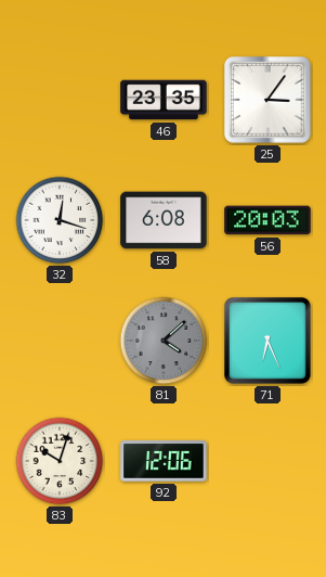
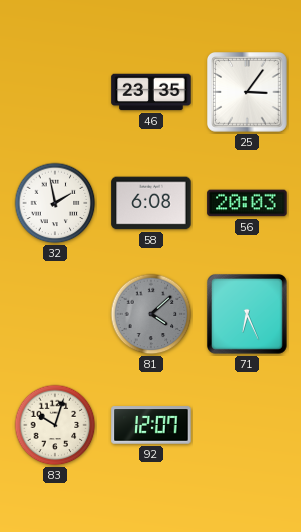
32: 12:18 -> 1:58 (55, 203)
92: 12:06 -> 12:07 (151, 425)
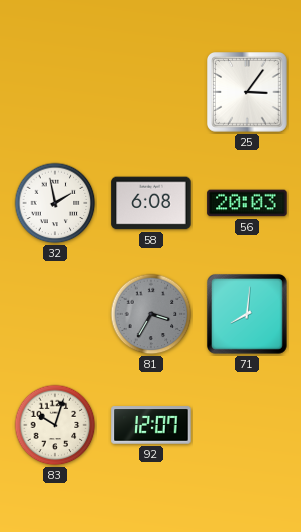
46: 23:35 -> none (151, 92)
81: 4:08 -> 3:35 (151, 314)
71: 6:26 -> 8:01 (248, 315)
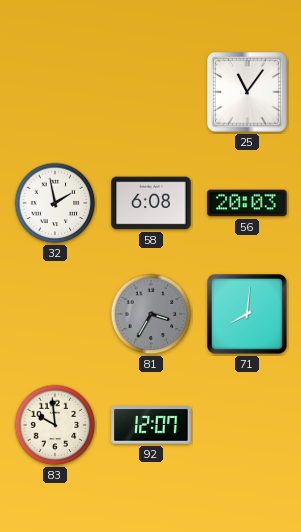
25: 3:06 -> 11:06 (248, 93)
83: 10:03 -> 9:59 (55, 425)
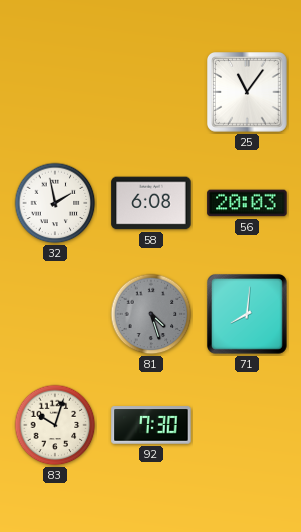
81: 3:35 -> 4:27 (151, 314)
83: 9:59 -> 10:03 (55, 425)
92: 12:07 -> 7:30 (151, 425)
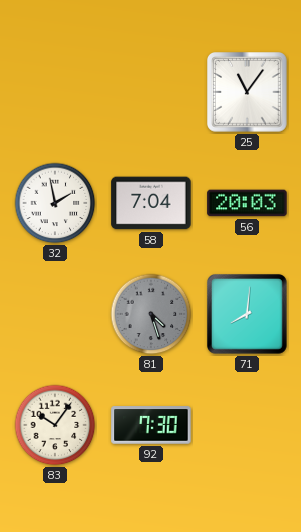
58: 6:08 -> 7:04 (151, 203)
83: 10:03 -> 10:06 (55, 425)
